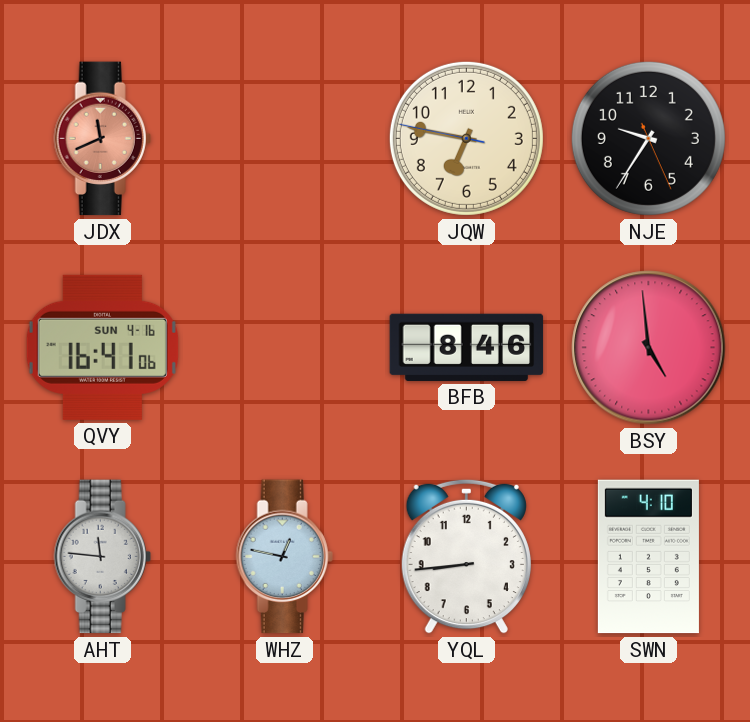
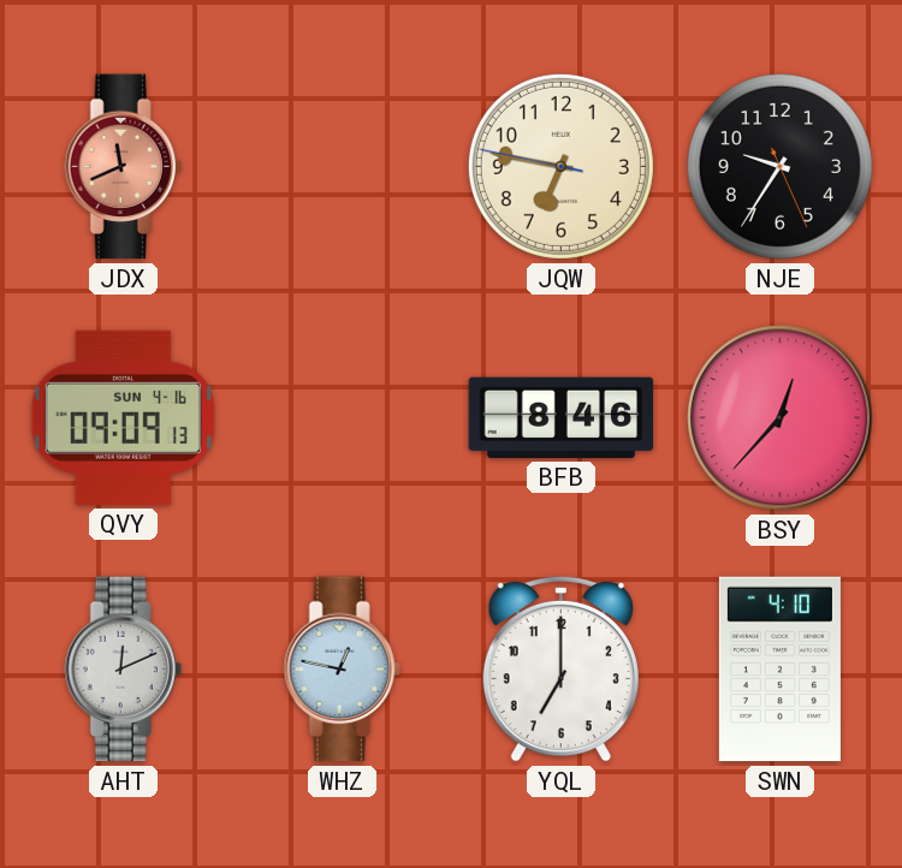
QVY: 16:41 -> 09:09 (123, 417)
BSY: 4:59 -> 12:37 (781, 418)
AHT: 11:46 -> 12:11 (123, 670)
YQL: 8:44 -> 7:00 (560, 668)
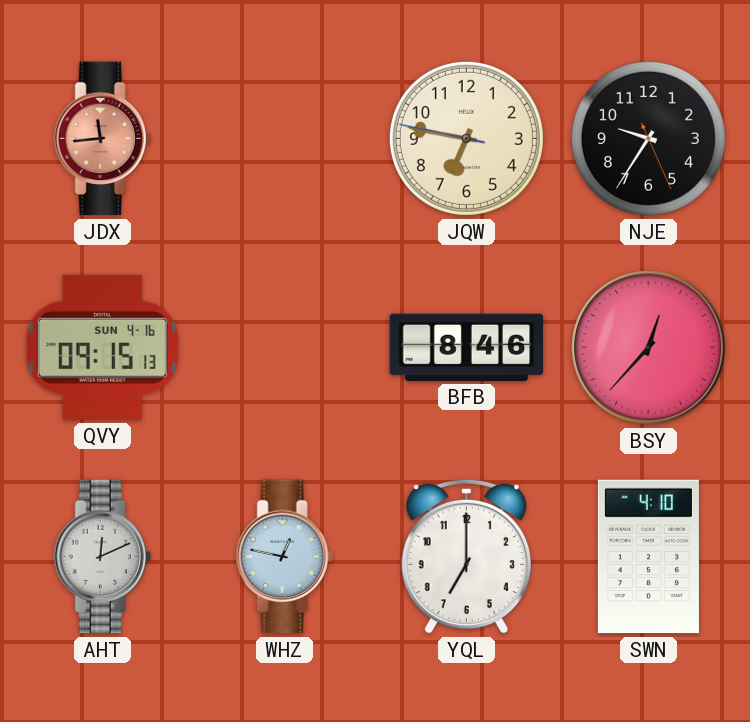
JDX: 11:41 -> 11:44 (102, 139)
QVY: 09:09 -> 09:15 (102, 347)
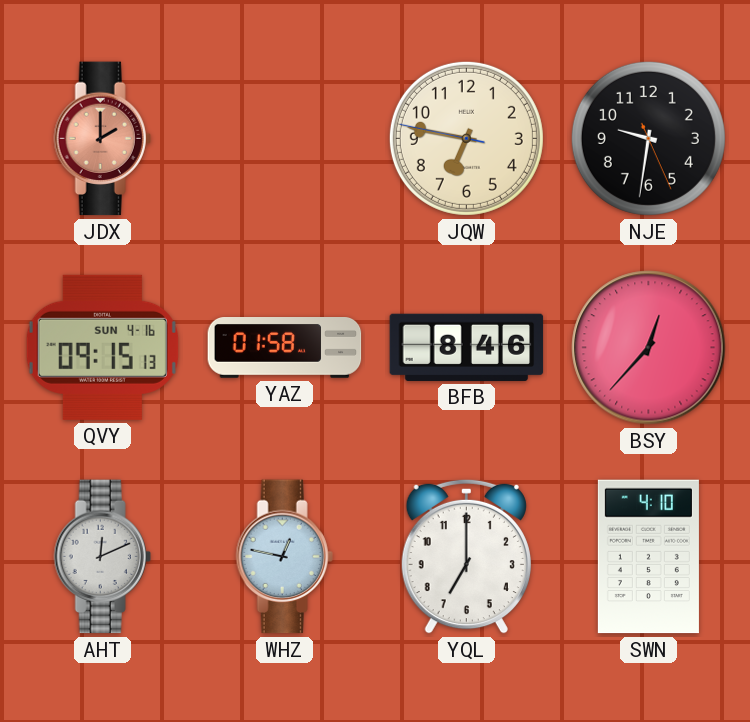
JDX: 11:44 -> 2:00 (102, 139)
NJE: 9:35 -> 9:31 (648, 138)
YAZ: none -> 01:58 (285, 348)
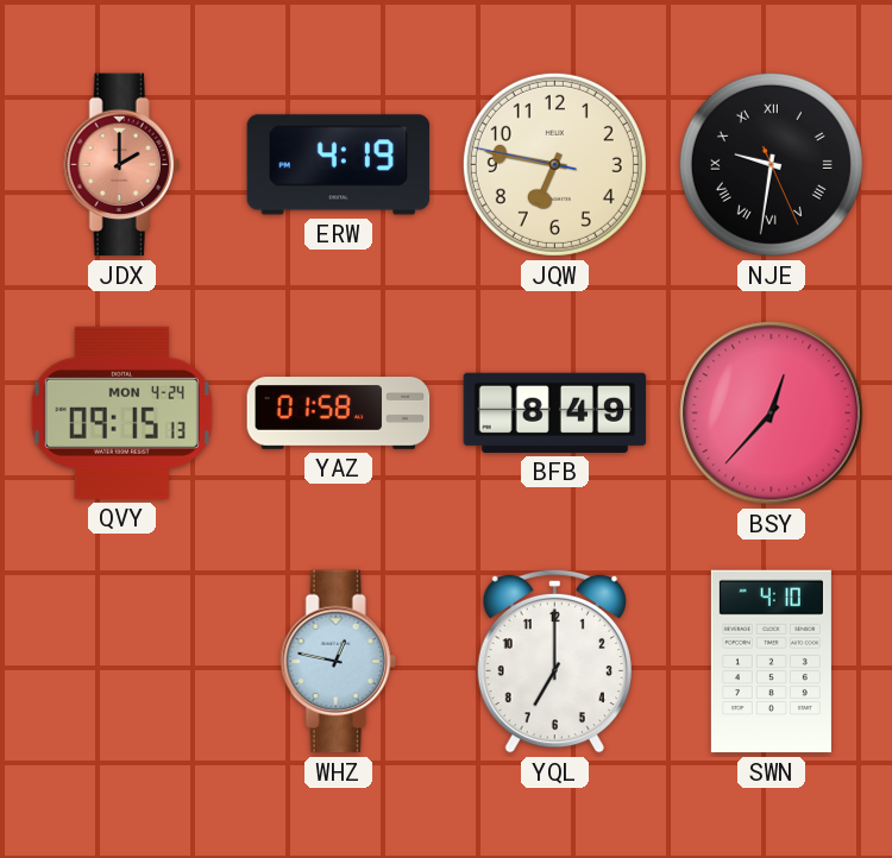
ERW: none -> 4:19 (339, 165)
NJE numerals: Arabic -> Roman (771, 164)
QVY date: SUN 4-16 -> MON 4-24 (121, 412)
BFB: 8:46 -> 8:49 (555, 412)
AHT: 12:11 -> none (102, 557)
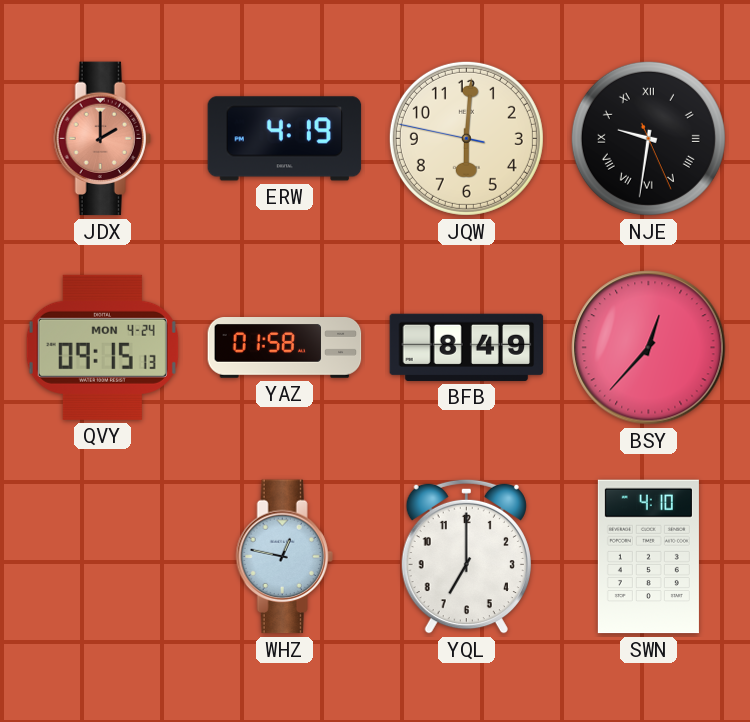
JQW: 6:46 -> 6:00 (466, 138)
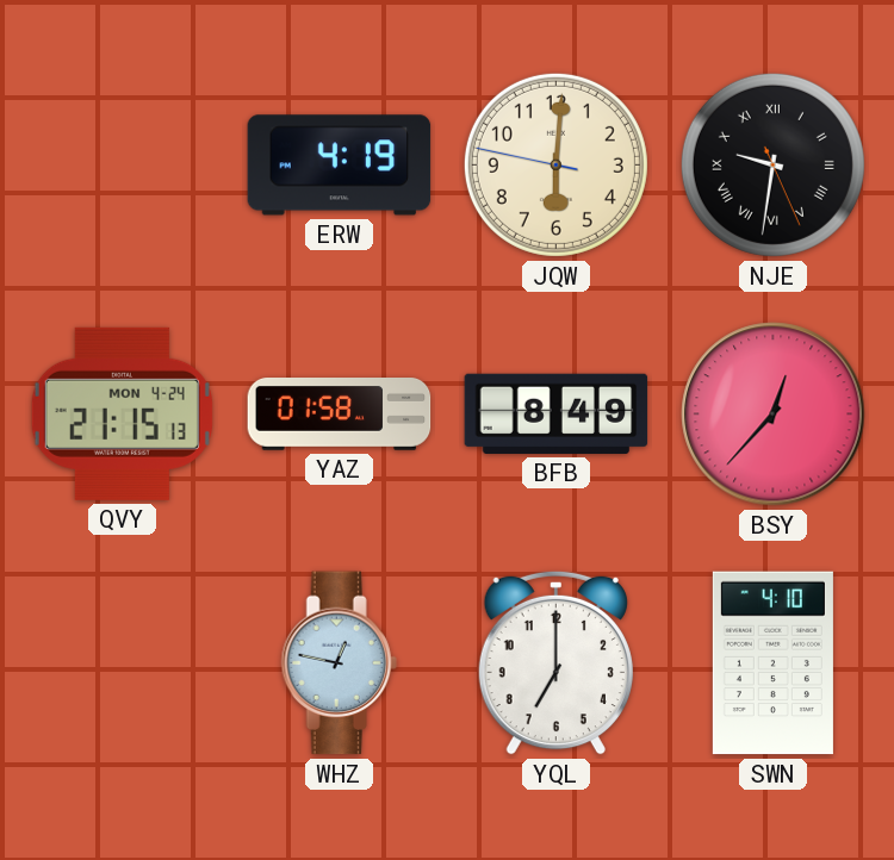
JDX: 2:00 -> none (102, 139)
QVY: 09:15 -> 21:15 (122, 413)
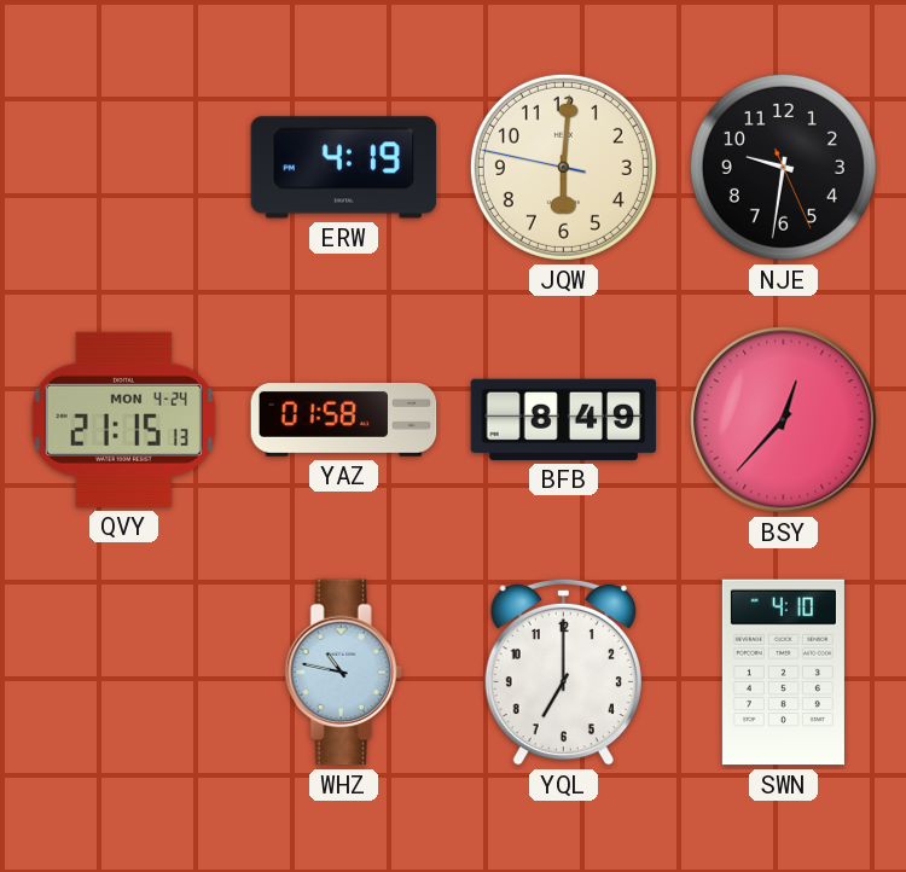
NJE numerals: Roman -> Arabic (783, 167)
WHZ: 12:47 -> 10:47 (343, 673)
